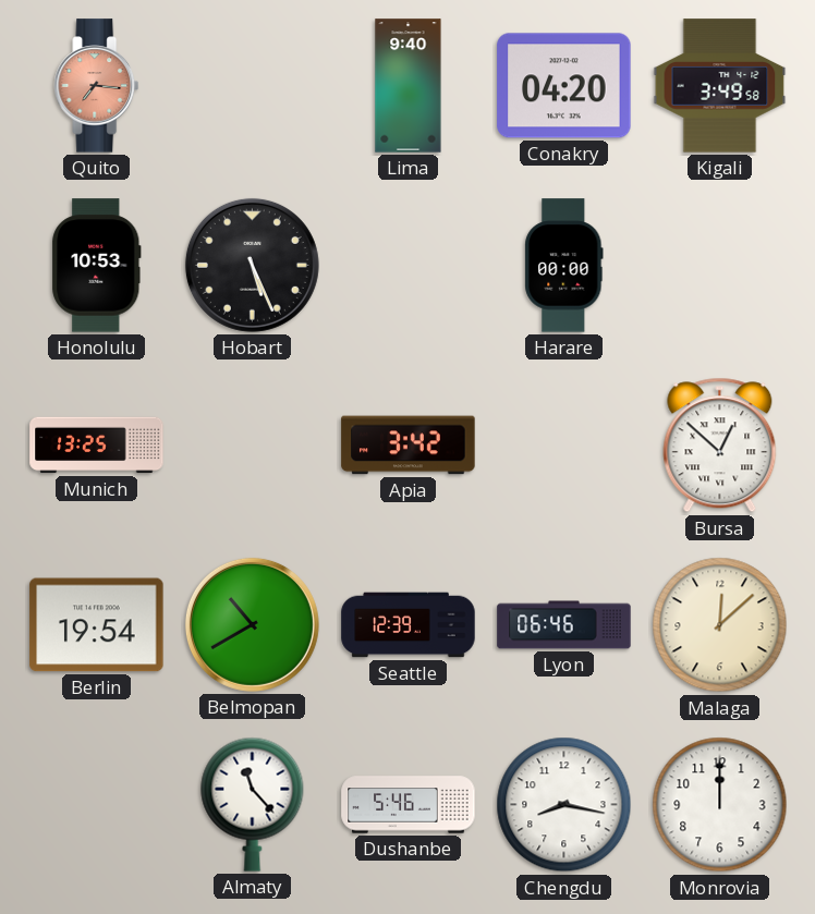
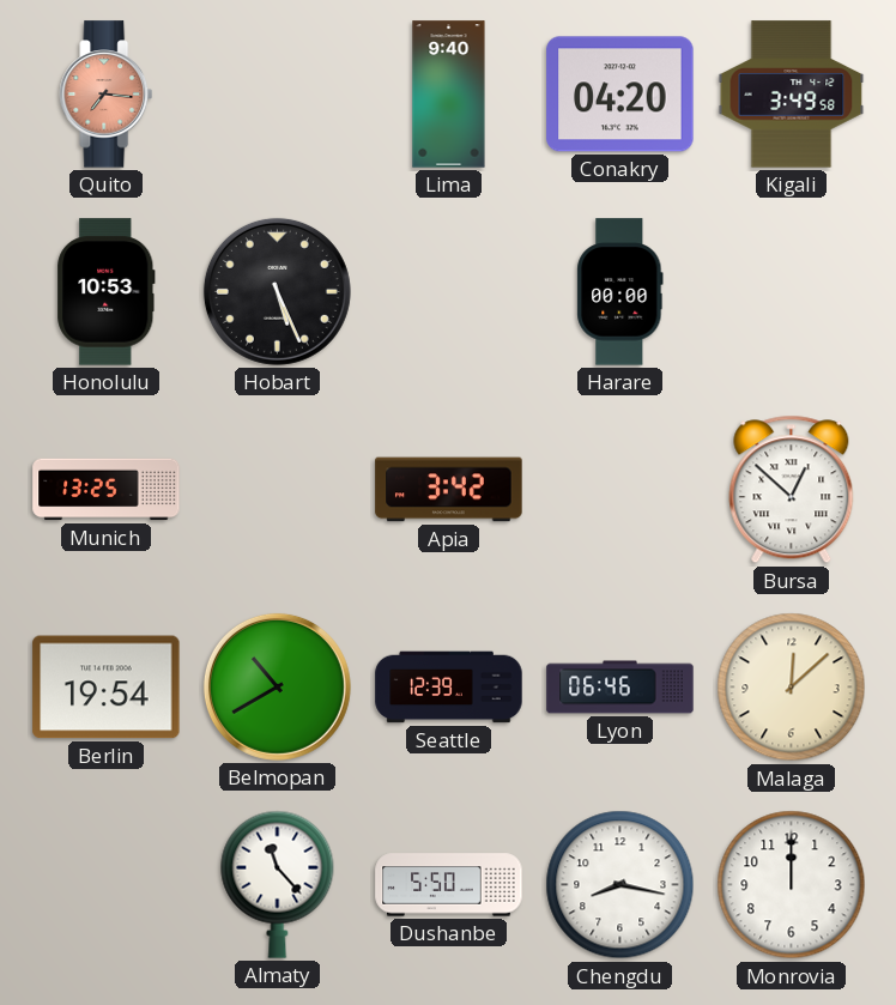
Dushanbe: 5:46 -> 5:50 (449, 885)
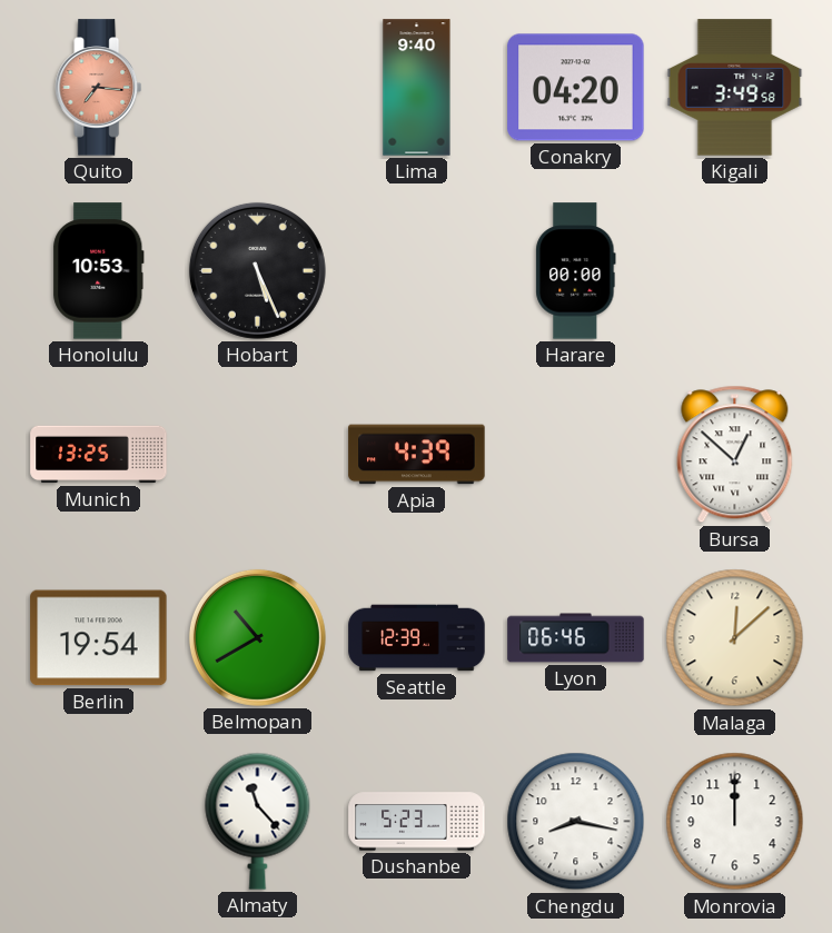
Apia: 3:42 -> 4:39 (417, 455)
Dushanbe: 5:50 -> 5:23 (417, 822)
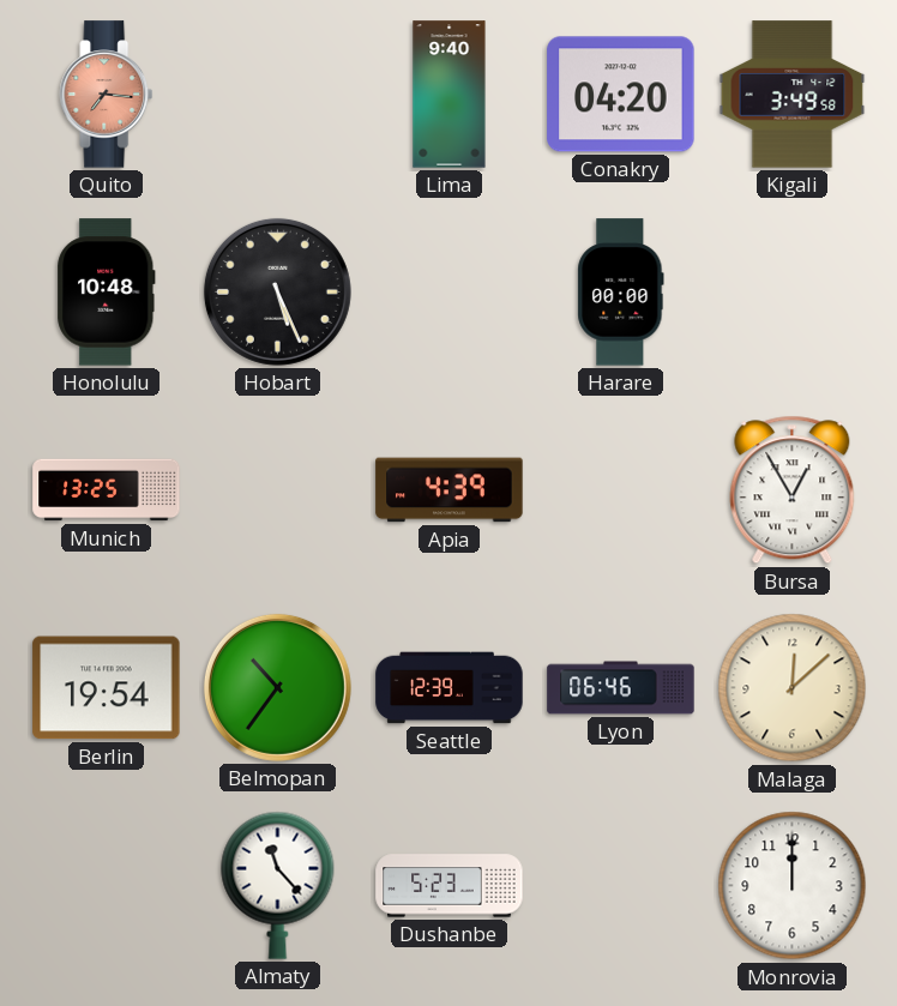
Honolulu: 10:53 -> 10:48 (107, 293)
Bursa: 12:52 -> 12:55 (793, 490)
Belmopan: 10:40 -> 10:36 (277, 687)
Chengdu: 8:17 -> none (576, 822)
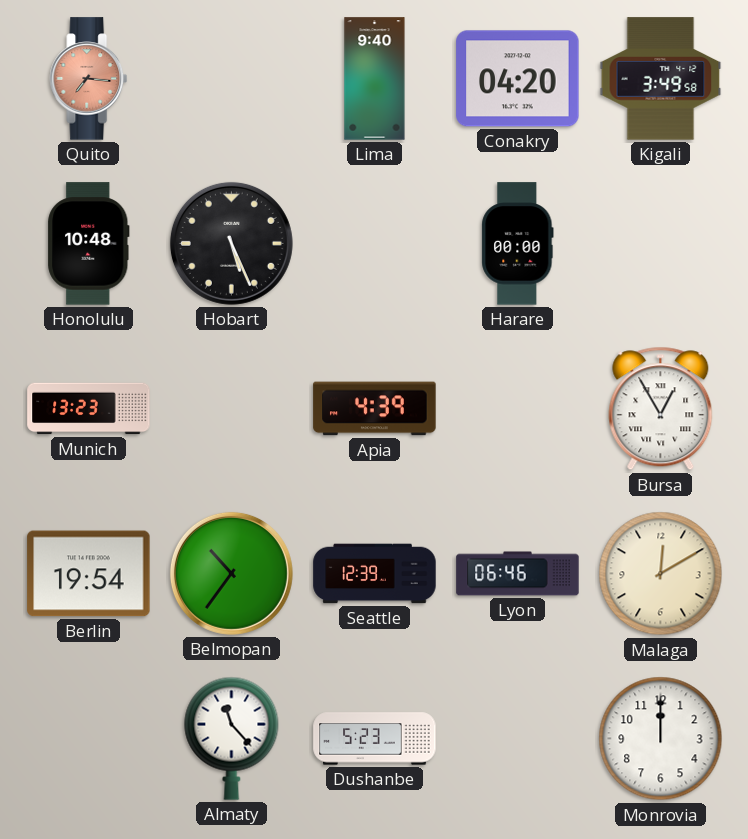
Munich: 13:25 -> 13:23 (89, 409)
Malaga: 12:08 -> 12:10 (661, 574)
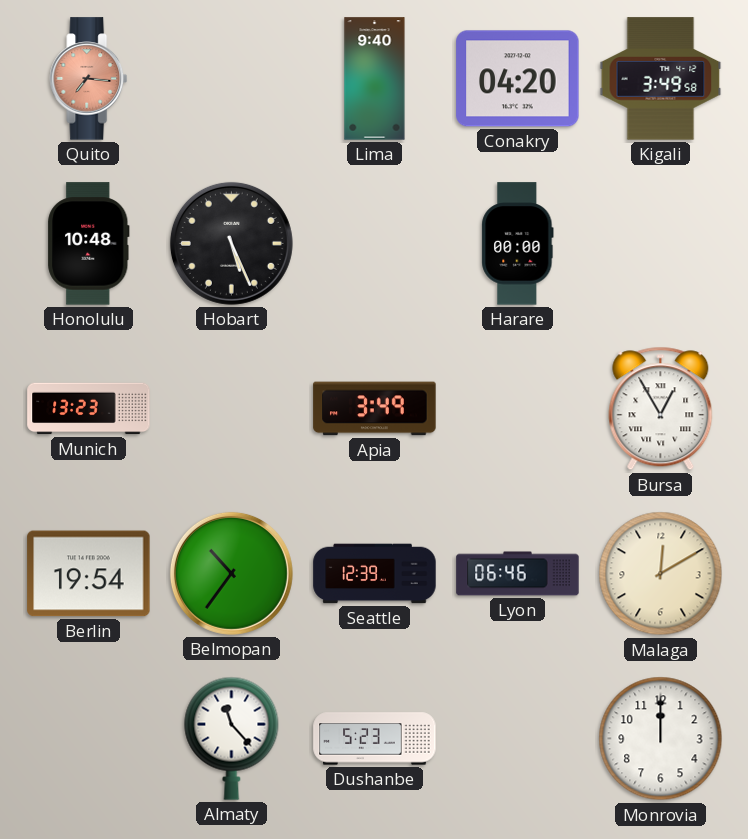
Apia: 4:39 -> 3:49 (375, 409)
